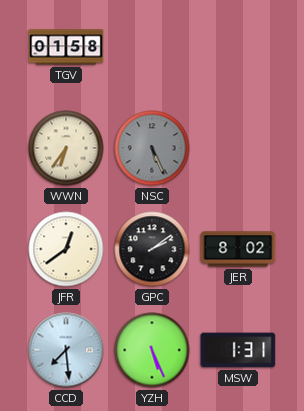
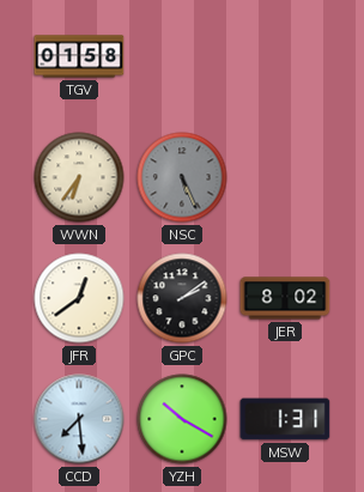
YZH: 5:26 -> 10:20 (182, 419)
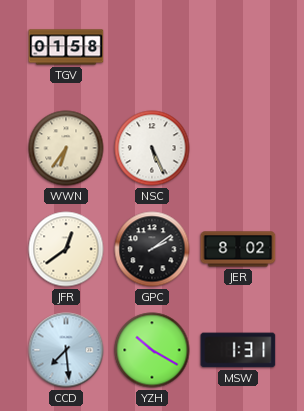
NSC dial: grey -> white (152, 148)
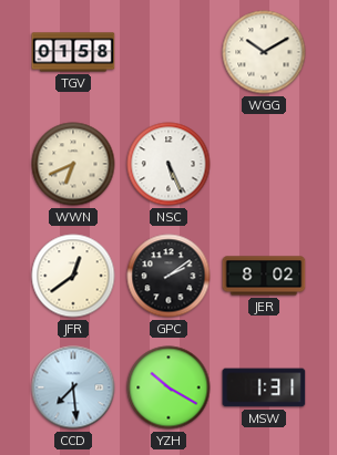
WGG: none -> 10:10 (264, 52)
WWN: 6:36 -> 6:41 (73, 164)
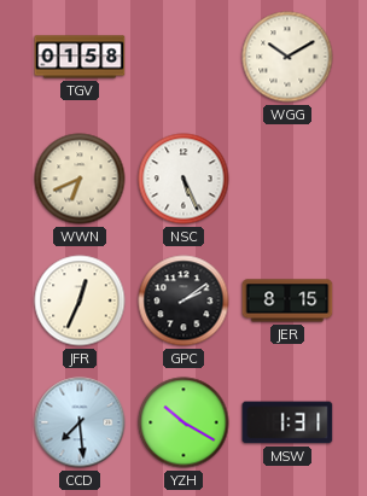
JFR: 12:39 -> 12:34 (80, 300)
JER: 8:02 -> 8:15 (287, 300)
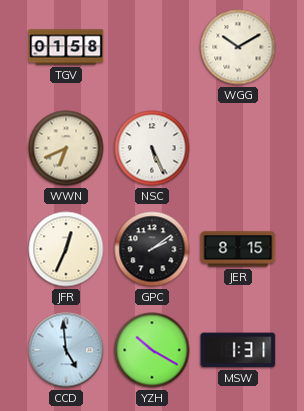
CCD: 7:29 -> 4:59 (66, 350)
